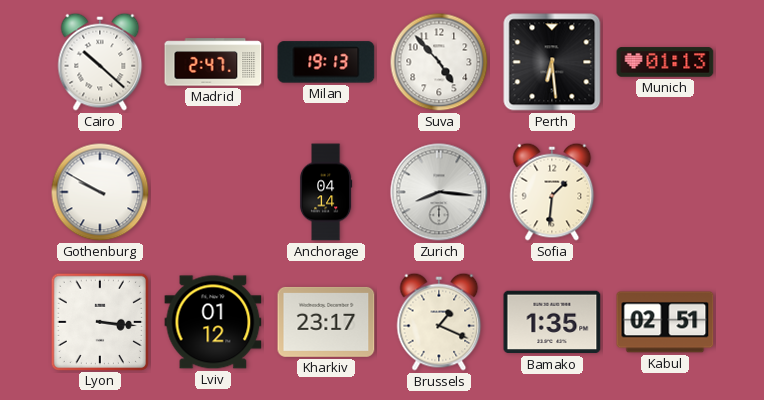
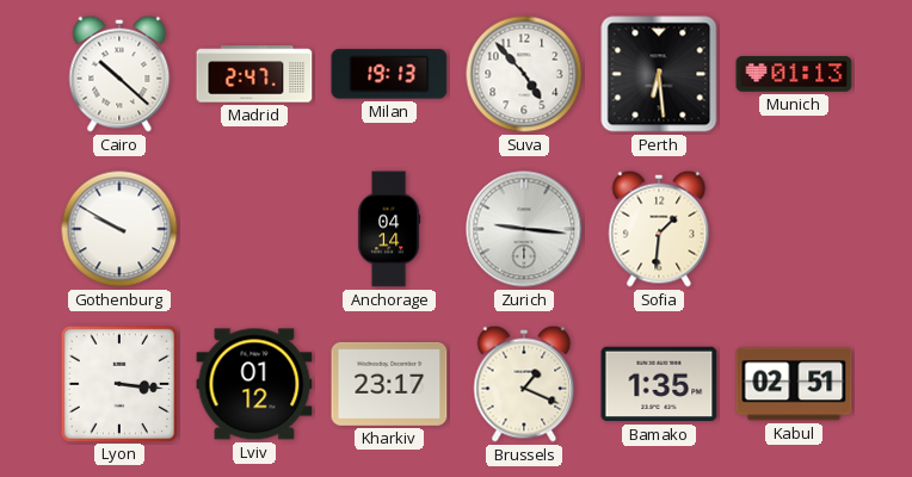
Zurich: 8:16 -> 9:16 (524, 229)
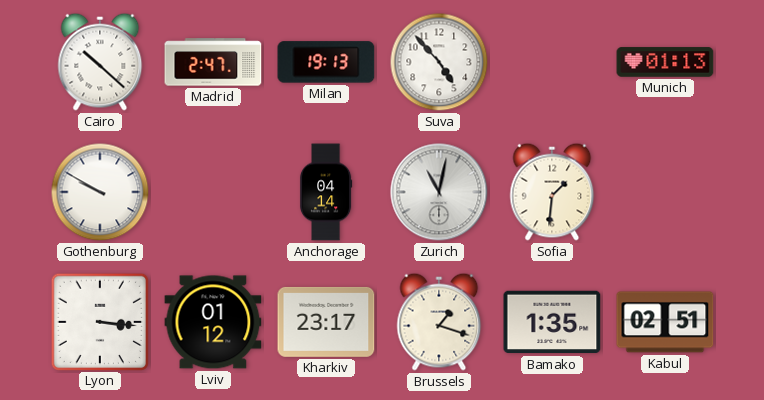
Perth: 6:29 -> none (659, 74)
Zurich: 9:16 -> 11:02 (439, 192)
Brussels: 1:19 -> 1:18 (439, 322)
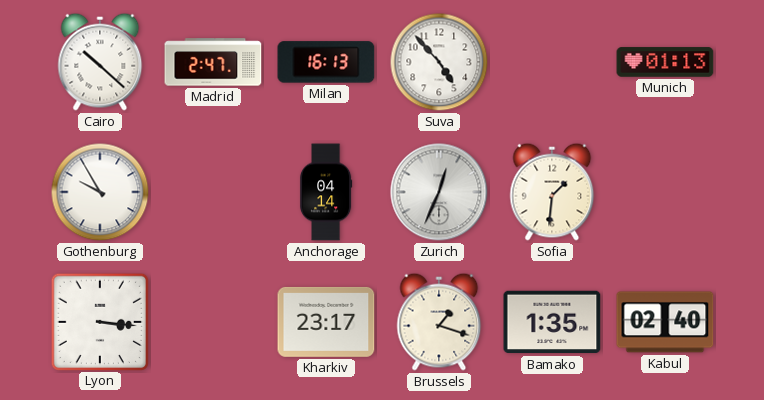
Milan: 19:13 -> 16:13 (326, 62)
Gothenburg: 9:50 -> 9:55 (100, 192)
Zurich: 11:02 -> 12:34 (439, 192)
Lviv: 01:12 -> none (213, 322)
Kabul: 02:51 -> 02:40 (665, 322)
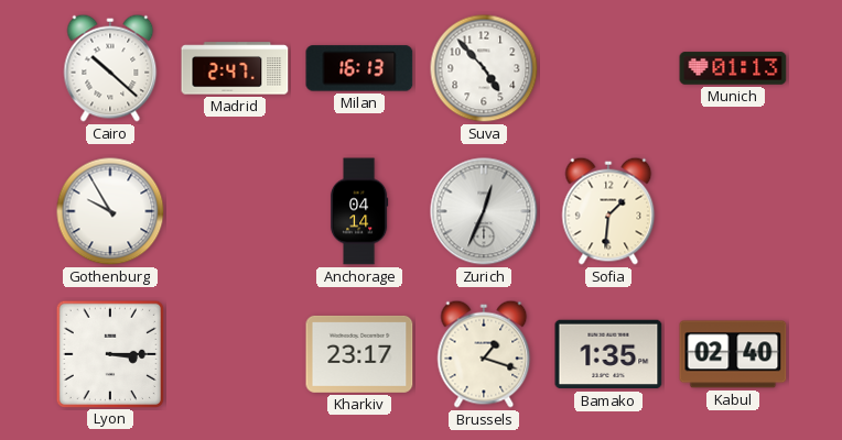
Lyon: 3:16 -> 3:15 (109, 353)
